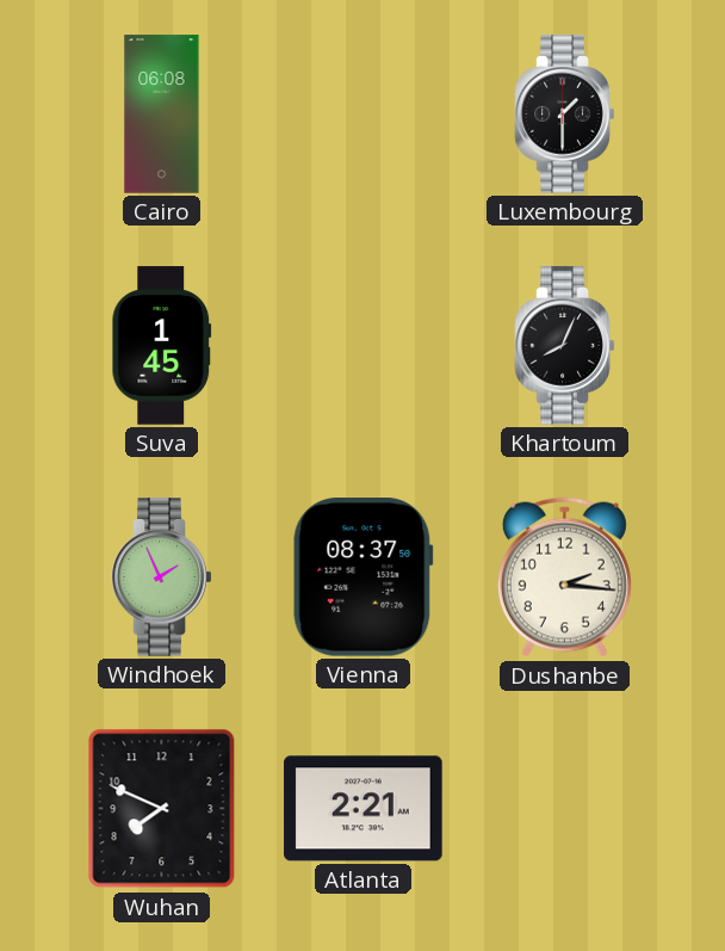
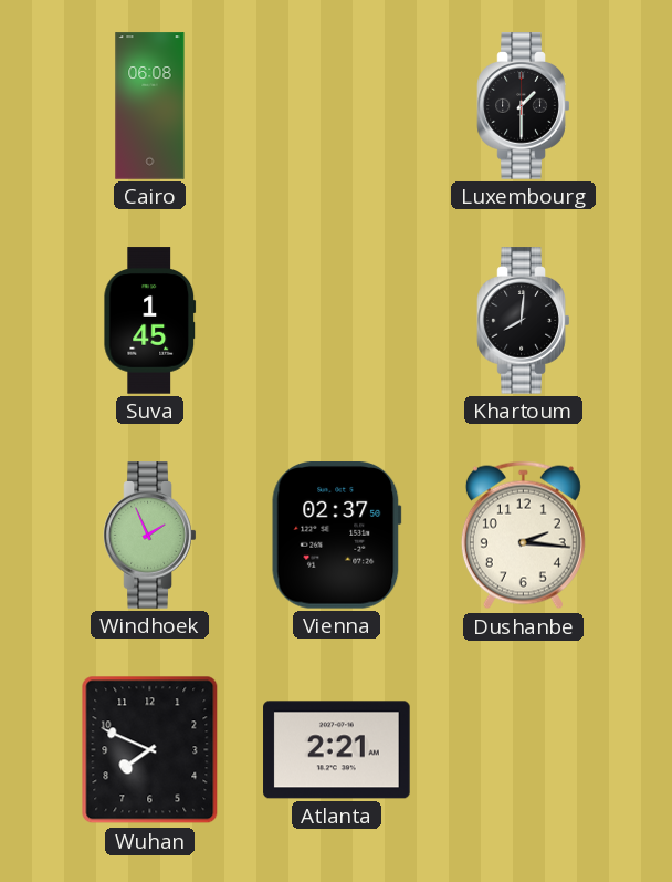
Khartoum: 8:04 -> 8:01 (524, 321)
Vienna: 08:37 -> 02:37 (337, 536)
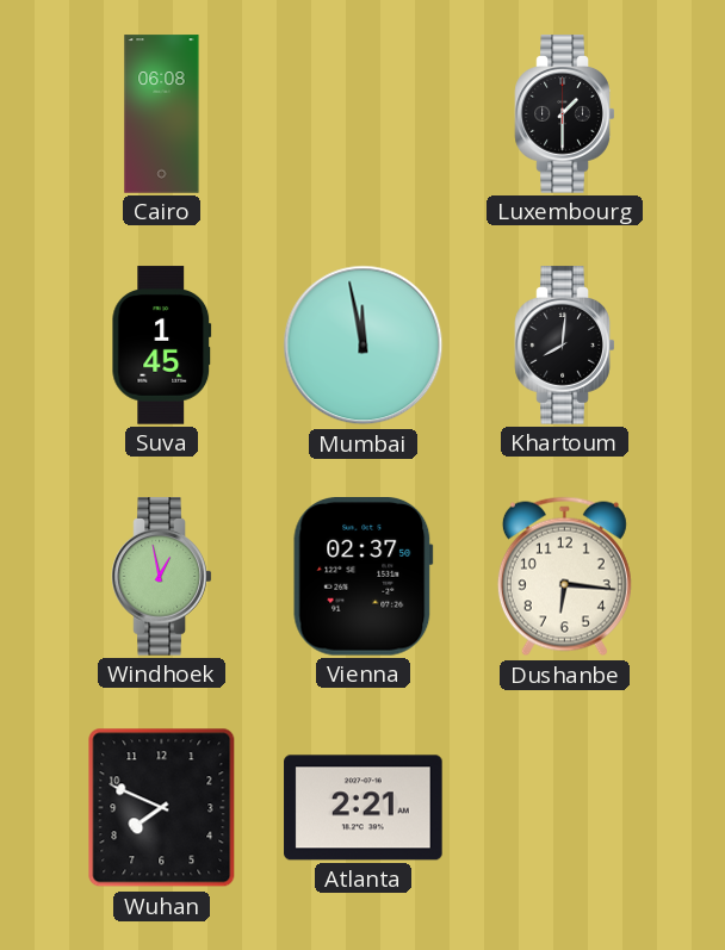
Mumbai: none -> 11:58 (364, 346)
Windhoek: 1:56 -> 12:58 (162, 577)
Dushanbe: 2:16 -> 6:16 (564, 577)
